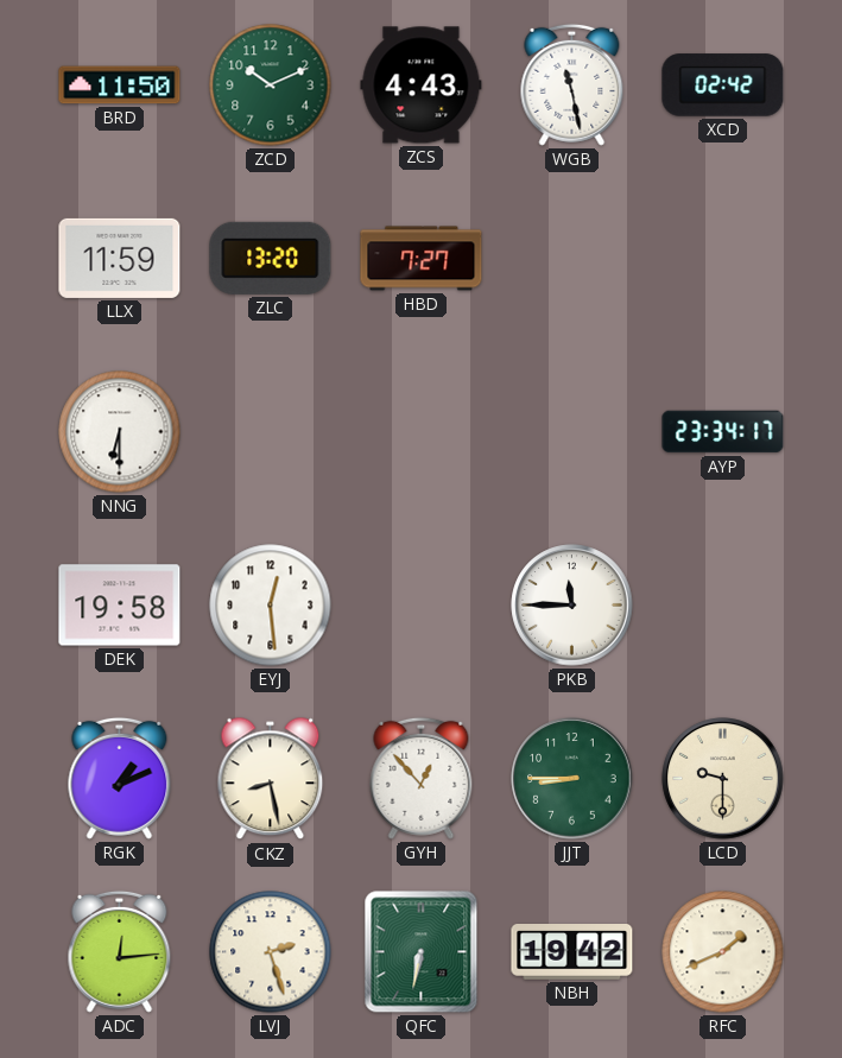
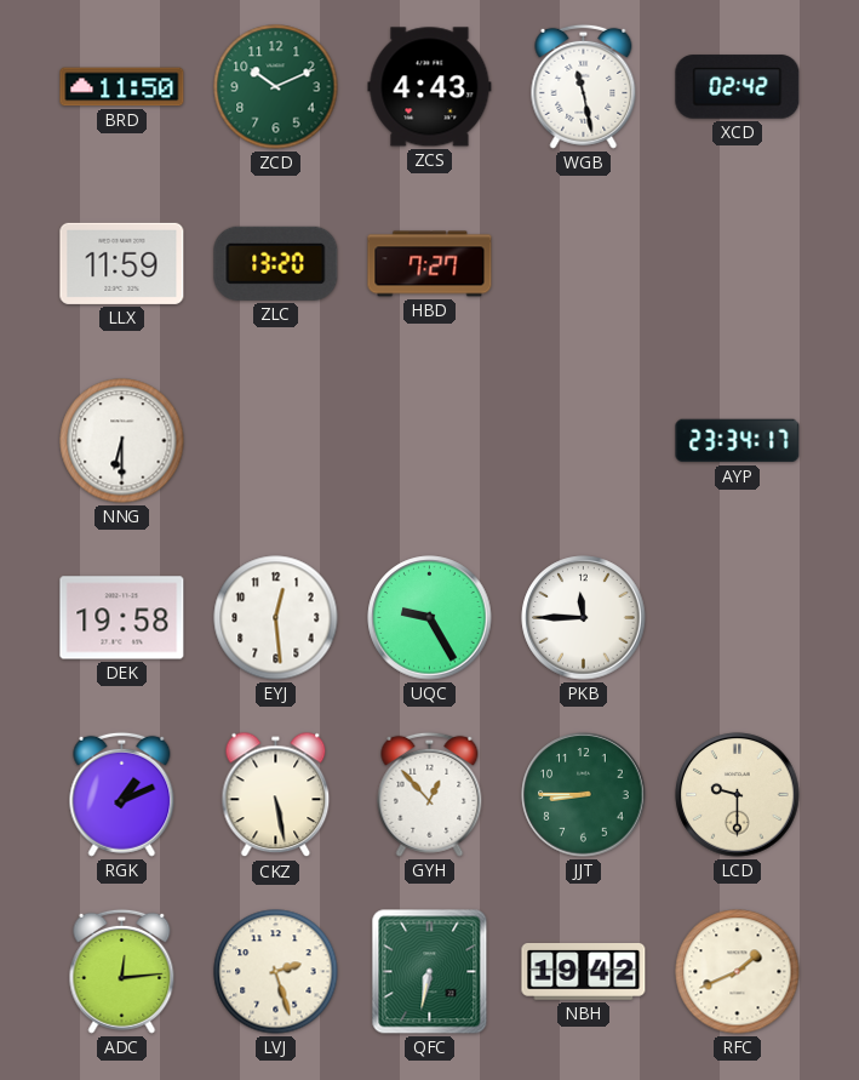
UQC: none -> 9:25 (430, 618)
CKZ: 8:28 -> 5:28 (276, 795)
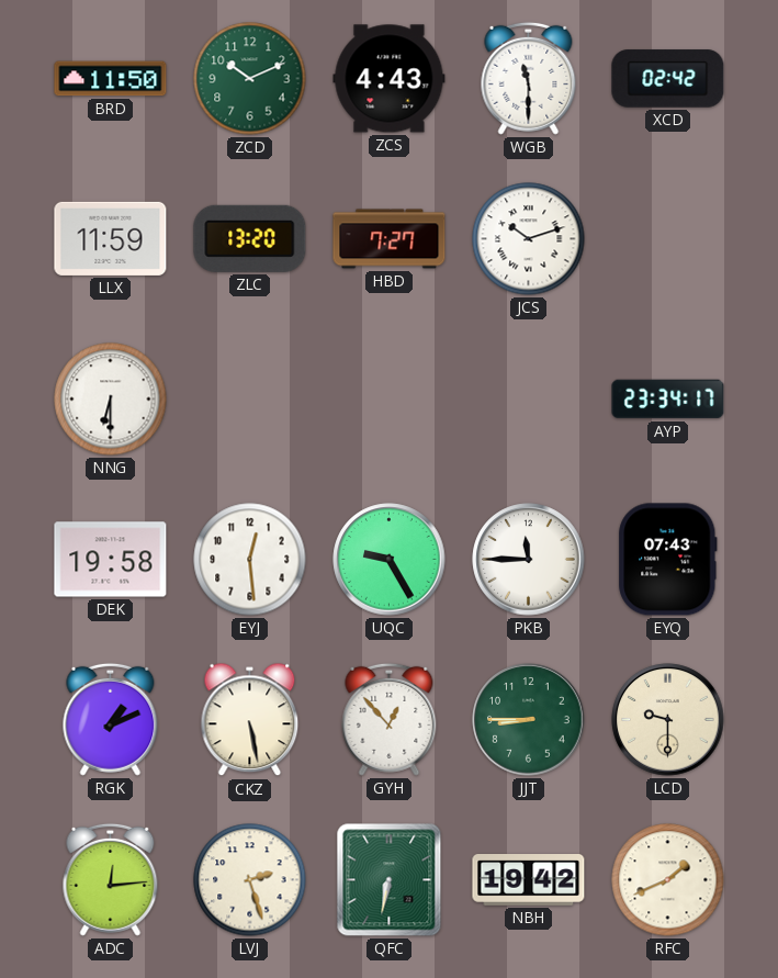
WGB: 11:28 -> 11:30 (529, 78)
JCS: none -> 10:12 (529, 239)
EYQ: none -> 07:43 (668, 560)
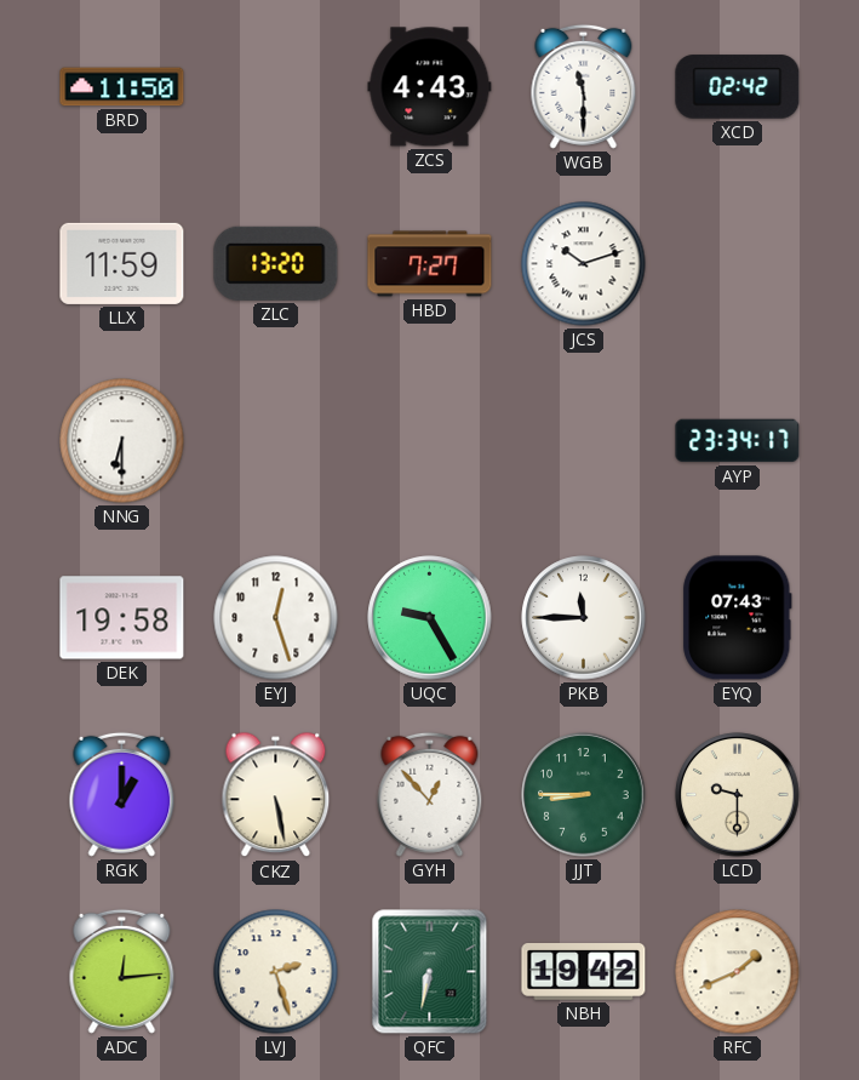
ZCD: 10:11 -> none (250, 79)
EYJ: 12:29 -> 12:27 (276, 618)
RGK: 1:11 -> 1:00 (122, 794)
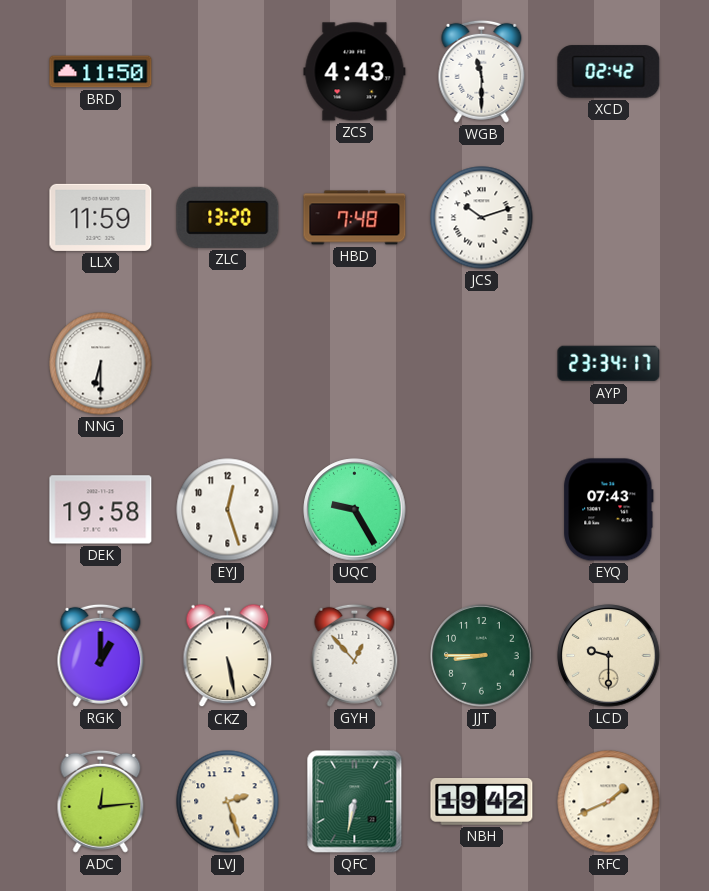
HBD: 7:27 -> 7:48 (355, 218)
PKB: 11:45 -> none (584, 618)
